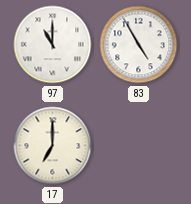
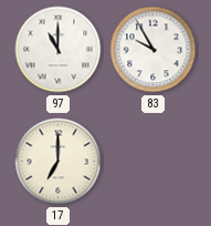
83: 4:55 -> 9:55 (154, 50)
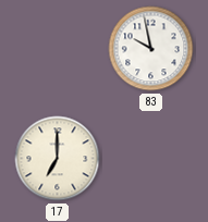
97: 11:00 -> none (59, 50)
83: 9:55 -> 9:58 (151, 49)
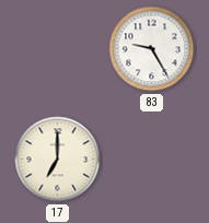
83: 9:58 -> 9:25 (152, 49)
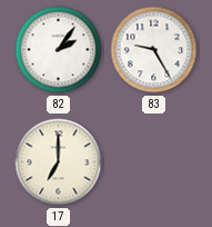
82: none -> 2:06 (59, 50)
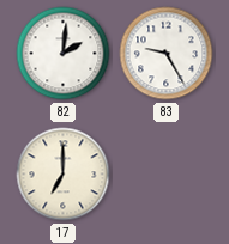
82: 2:06 -> 2:01 (64, 54)
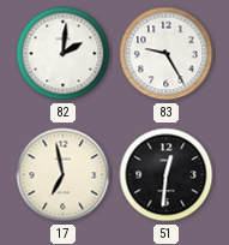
17: 7:00 -> 6:58 (64, 175)
51: none -> 12:31 (167, 175)
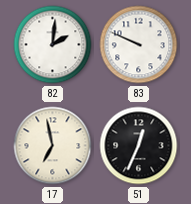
83: 9:25 -> 9:49 (139, 45)
51: 12:31 -> 12:34 (139, 146)
